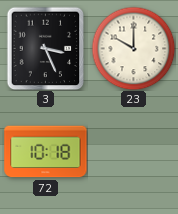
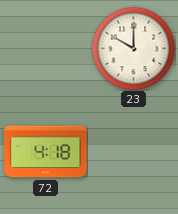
3: 3:26 -> none (46, 48)
72: 10:18 -> 4:18 (46, 152)
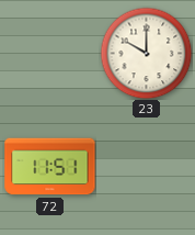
72: 4:18 -> 11:51 (50, 167)
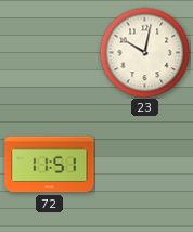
23: 10:00 -> 10:02 (144, 52)
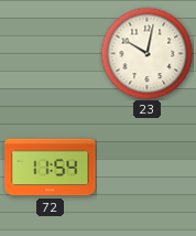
72: 11:51 -> 11:54 (51, 168)
